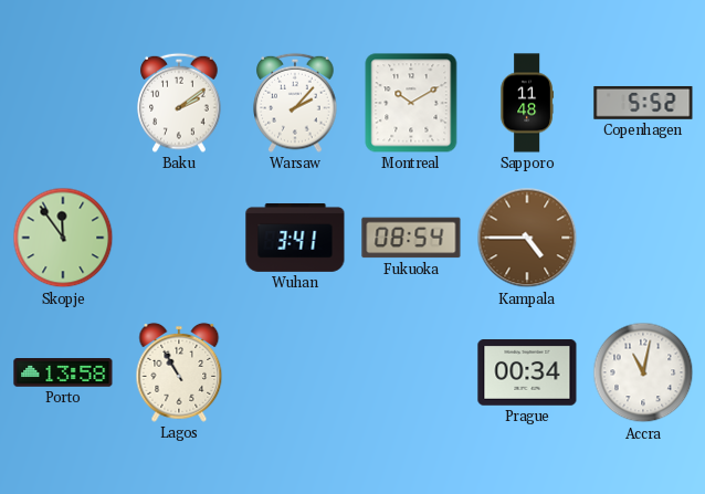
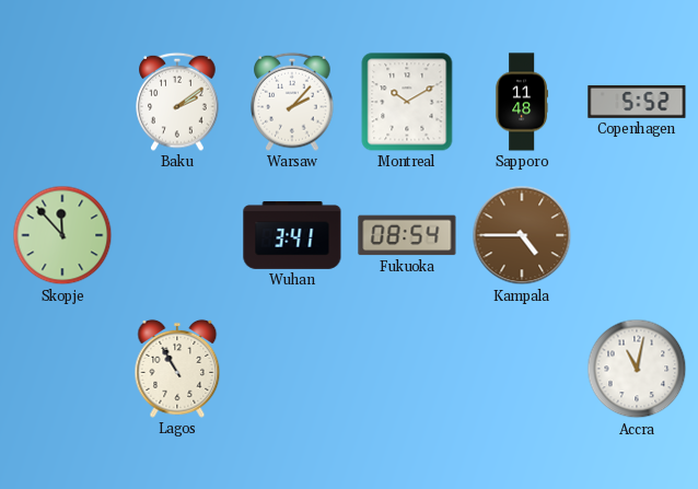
Skopje: 11:54 -> 11:53 (62, 235)
Porto: 13:58 -> none (63, 374)
Prague: 00:34 -> none (527, 374)
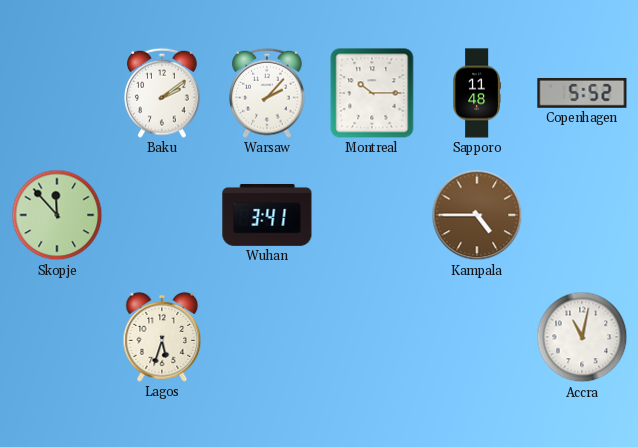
Montreal: 10:10 -> 10:15 (372, 93)
Fukuoka: 08:54 -> none (407, 235)
Lagos: 10:55 -> 5:33 (162, 337)
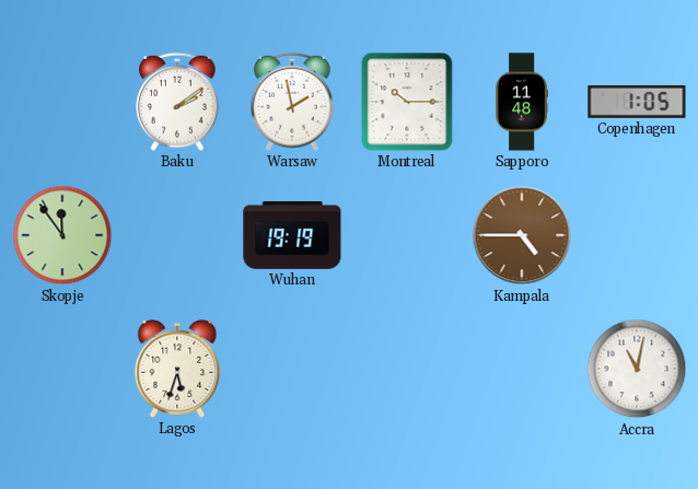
Warsaw: 2:07 -> 1:58 (292, 102)
Copenhagen: 5:52 -> 1:05 (637, 102)
Skopje: 11:53 -> 11:54 (62, 235)
Wuhan: 3:41 -> 19:19 (292, 235)
